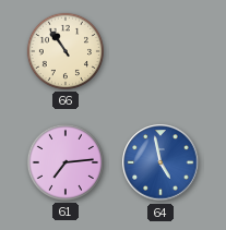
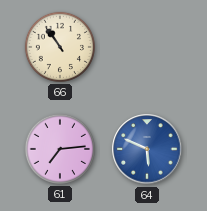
64: 4:58 -> 5:49 (147, 149)
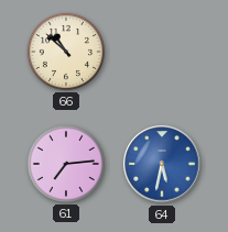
66: 10:54 -> 10:52 (66, 52)
64: 5:49 -> 5:32 (162, 164)
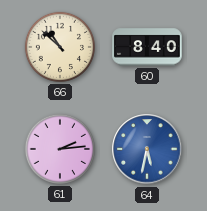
60: none -> 8:40 (147, 47)
61: 7:14 -> 2:14 (60, 149)
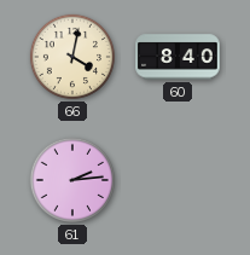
66: 10:52 -> 4:02 (72, 57)
64: 5:32 -> none (147, 149)
